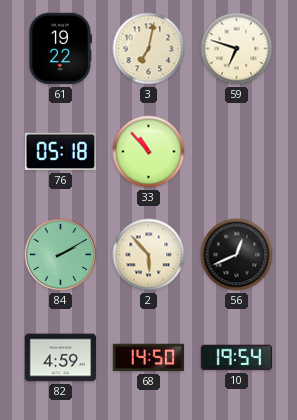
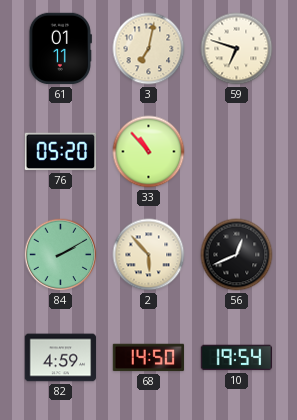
61: 19:22 -> 01:11 (60, 49)
76: 05:18 -> 05:20 (61, 152)
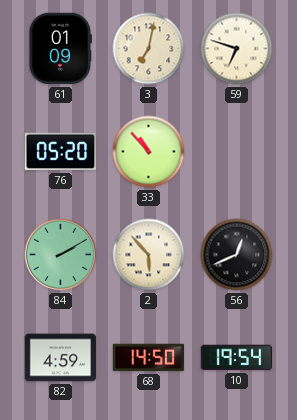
61: 01:11 -> 01:09 (60, 49)
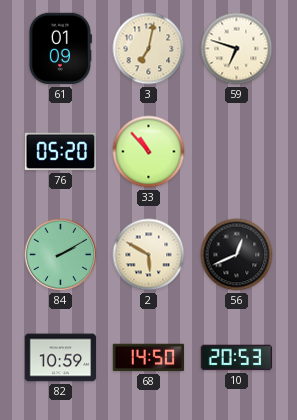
2: 5:53 -> 5:50 (149, 255)
82: 4:59 -> 10:59 (61, 358)
10: 19:54 -> 20:53 (237, 358)
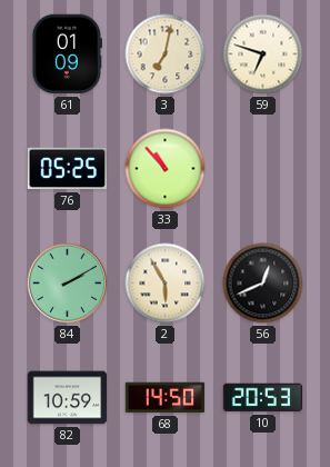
76: 05:20 -> 05:25 (68, 169)
2: 5:50 -> 5:55 (166, 284)
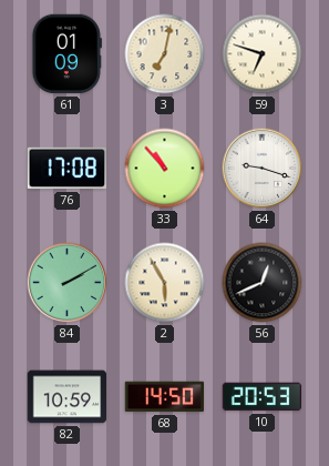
76: 05:25 -> 17:08 (68, 169)
64: none -> 9:18 (263, 169)
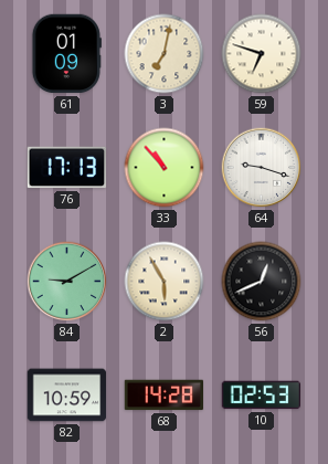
76: 17:08 -> 17:13 (67, 168)
84: 2:10 -> 9:10 (67, 282)
68: 14:50 -> 14:28 (165, 396)
10: 20:53 -> 02:53 (262, 396)
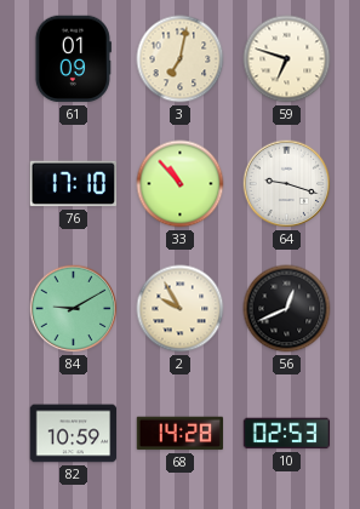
76: 17:13 -> 17:10 (74, 184)
2: 5:55 -> 9:55 (181, 309)
